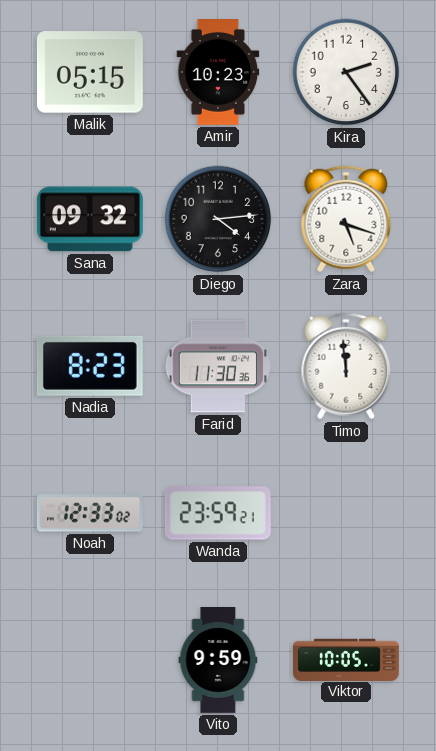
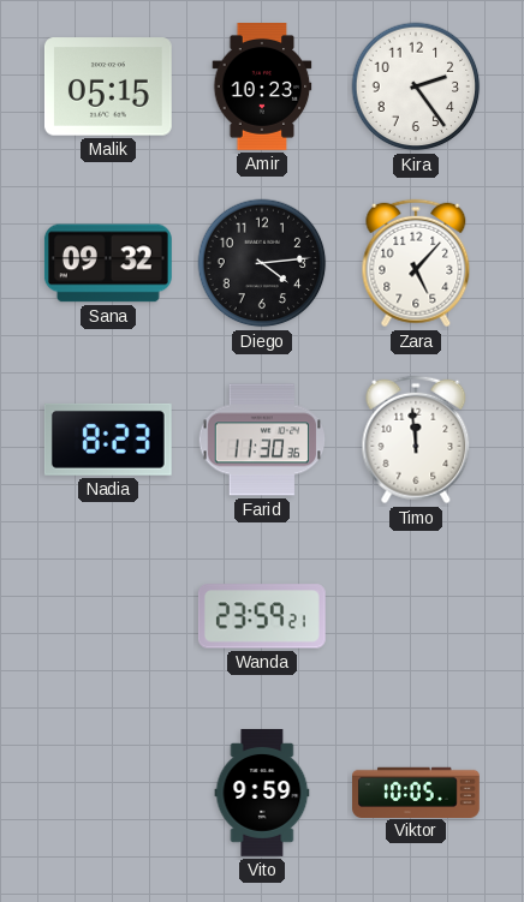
Zara: 5:18 -> 5:07 (416, 263)
Noah: 12:33 -> none (90, 513)
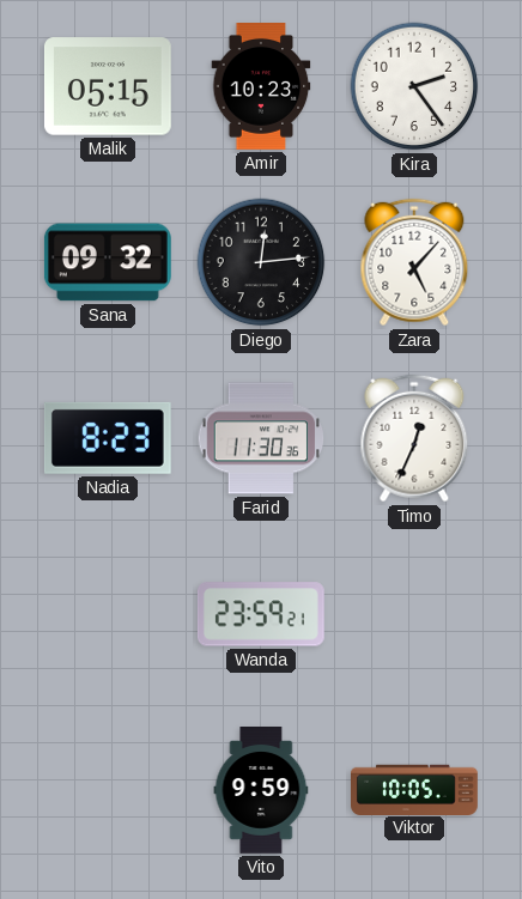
Diego: 4:14 -> 12:14 (261, 262)
Timo: 11:59 -> 12:34 (414, 438)
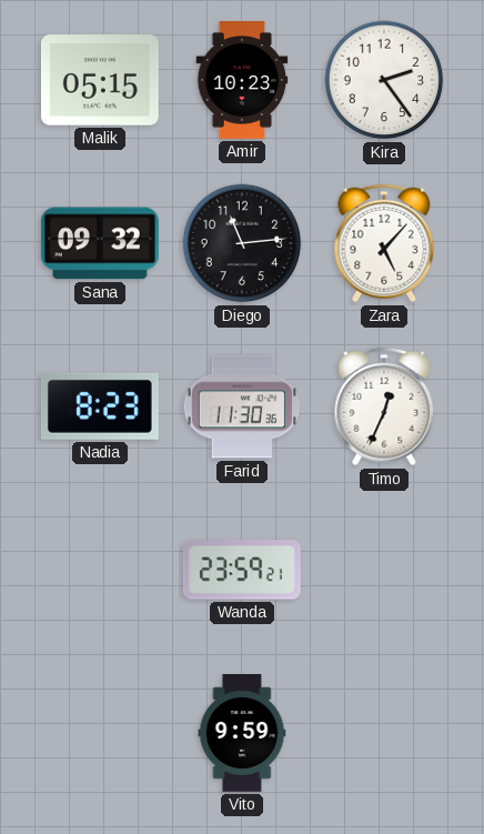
Diego: 12:14 -> 11:14 (242, 243)
Viktor: 10:05 -> none (415, 789)
